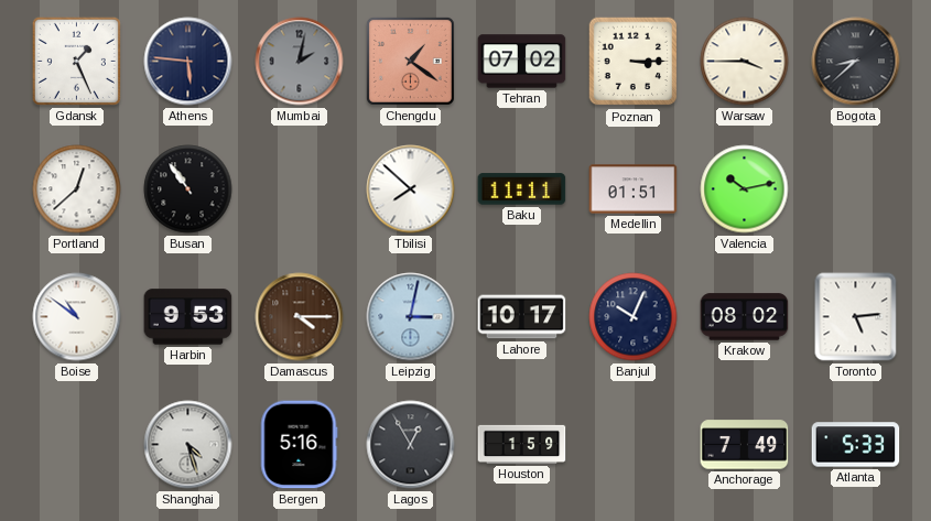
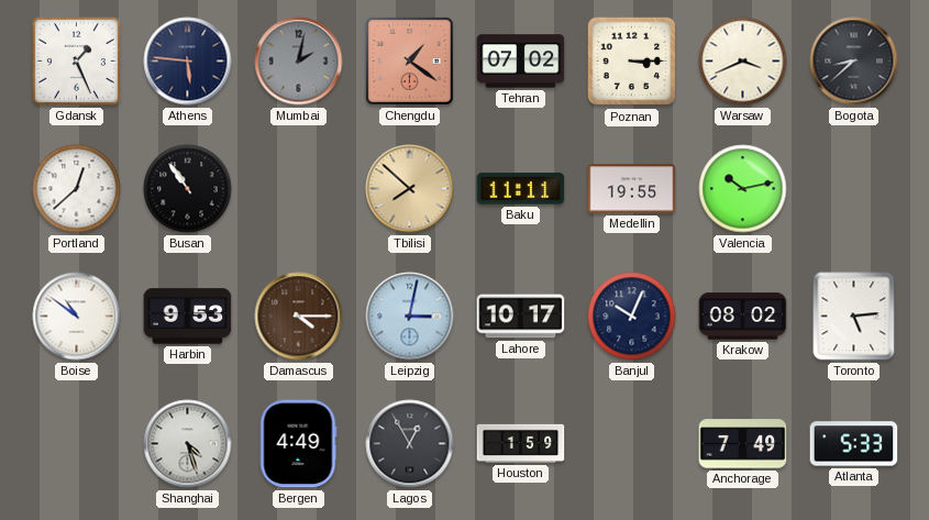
Warsaw: 3:45 -> 3:41 (743, 62)
Tbilisi dial: white -> champagne (410, 189)
Medellin: 01:51 -> 19:55 (632, 189)
Bergen: 5:16 -> 4:49 (298, 444)
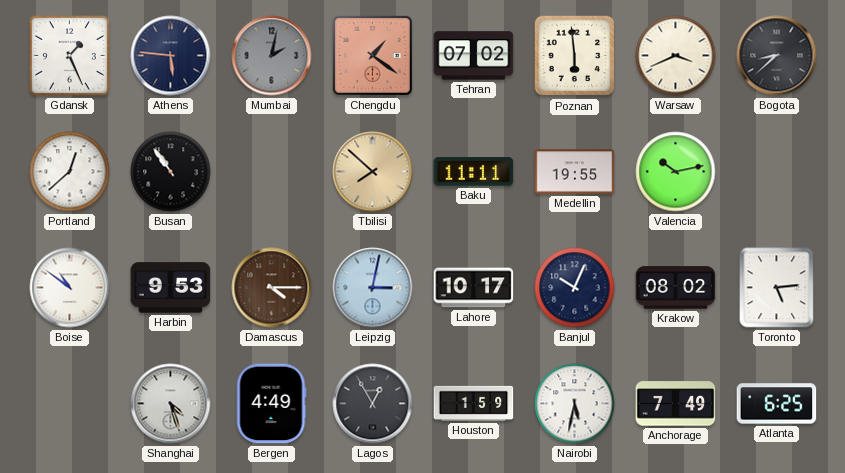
Poznan: 3:15 -> 5:59 (575, 56)
Nairobi: none -> 5:32 (575, 404)
Atlanta: 5:33 -> 6:25 (777, 404)
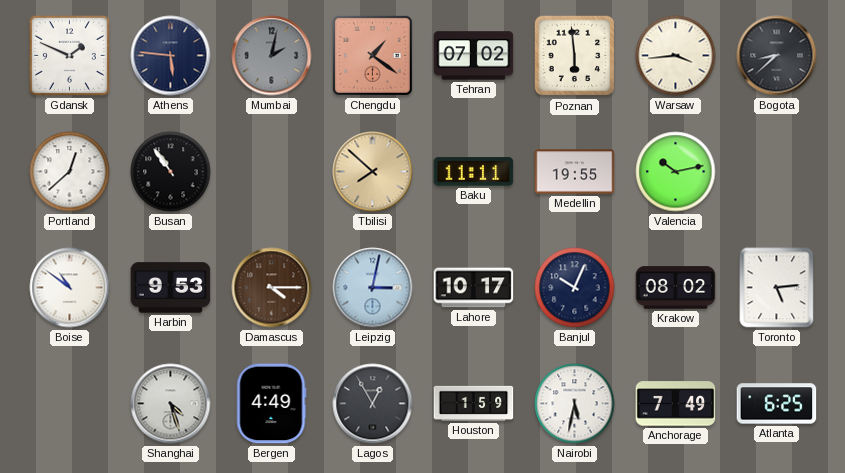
Gdansk: 1:26 -> 1:49 (69, 55)
Warsaw: 3:41 -> 3:44 (676, 56)
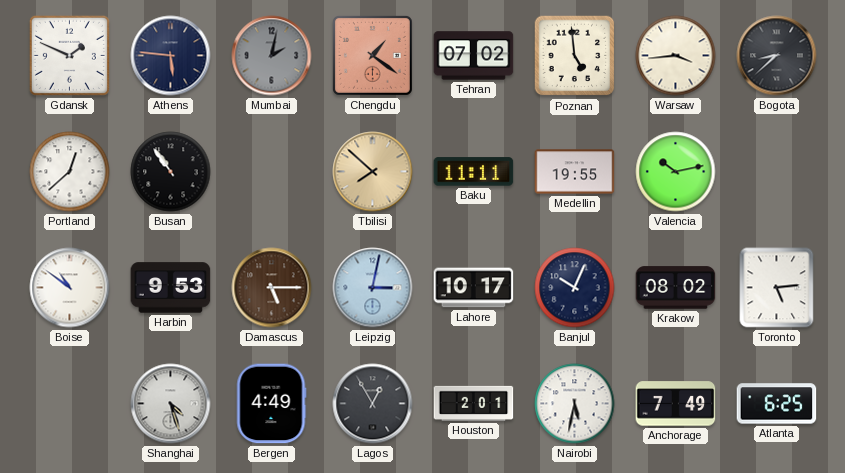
Poznan: 5:59 -> 4:59 (575, 56)
Damascus: 4:15 -> 5:15 (272, 288)
Houston: 1:59 -> 2:01 (474, 403)
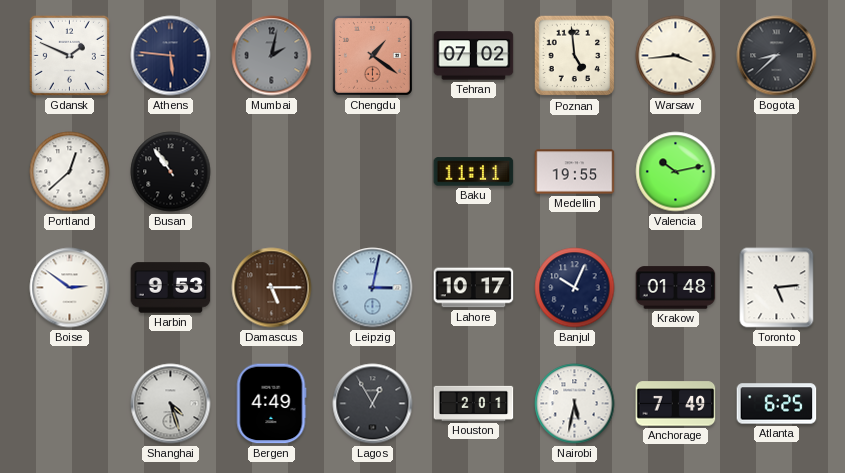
Tbilisi: 7:52 -> none (373, 172)
Boise: 10:51 -> 2:51 (70, 288)
Krakow: 08:02 -> 01:48 (676, 288)
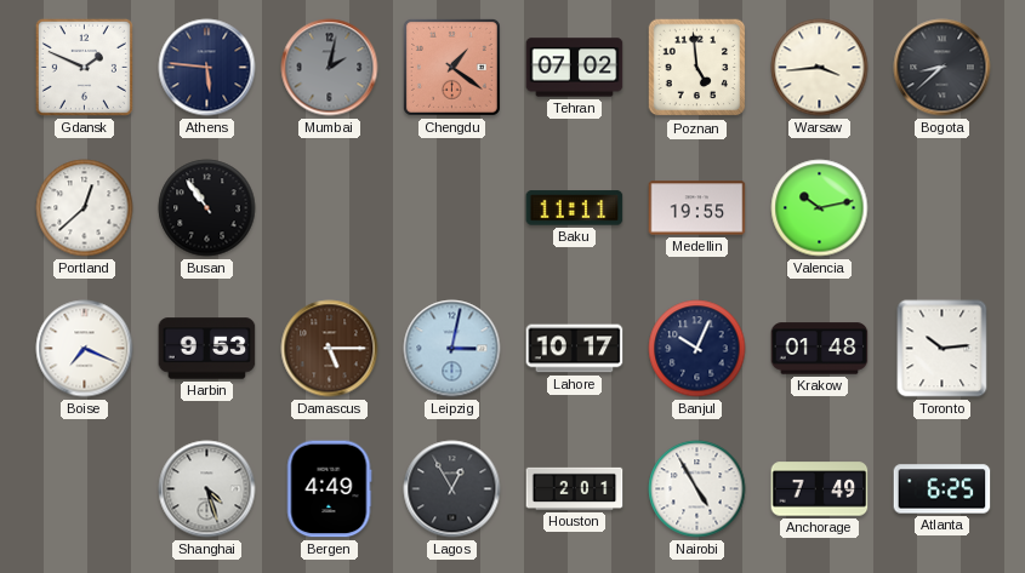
Boise: 2:51 -> 7:19 (85, 349)
Toronto: 5:14 -> 10:14 (943, 349)
Nairobi: 5:32 -> 4:55 (697, 489)
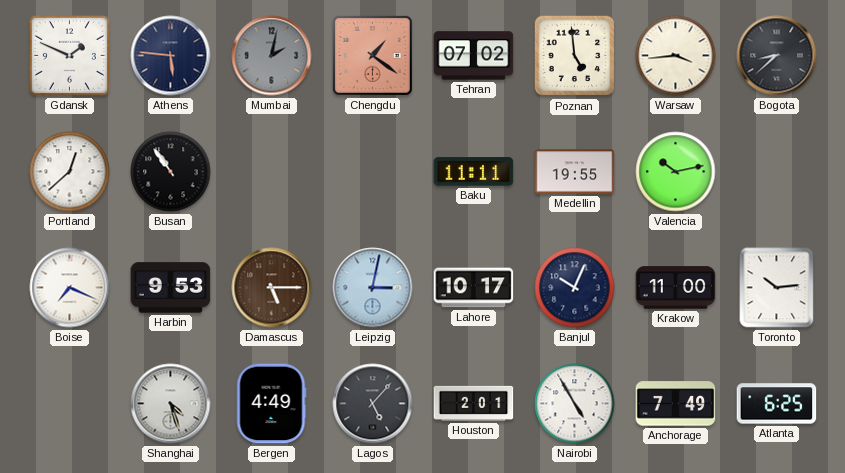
Krakow: 01:48 -> 11:00 (676, 288)
Lagos: 12:55 -> 5:07 (373, 404)
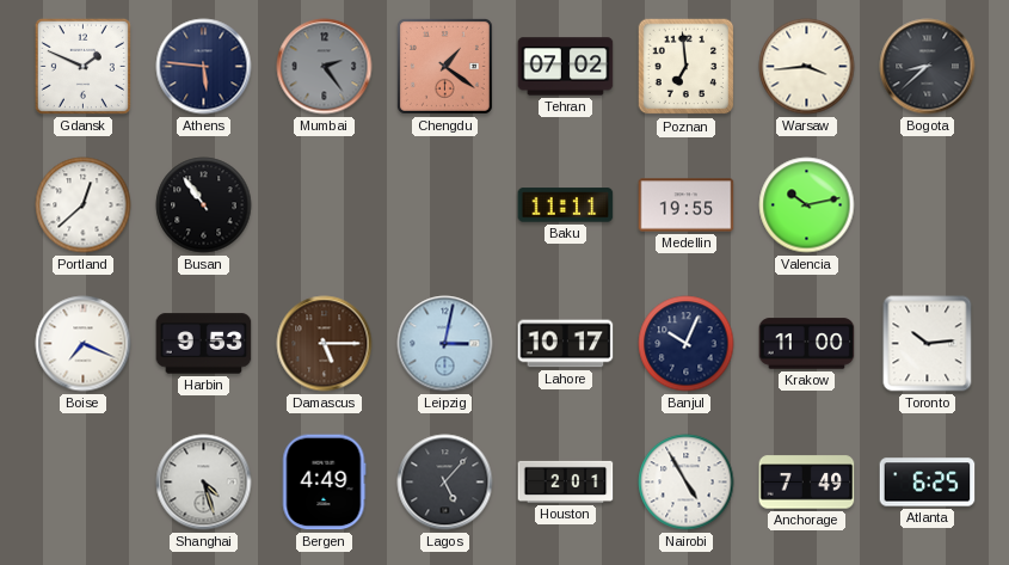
Mumbai: 2:02 -> 2:24 (325, 67)
Poznan: 4:59 -> 6:59 (687, 67)
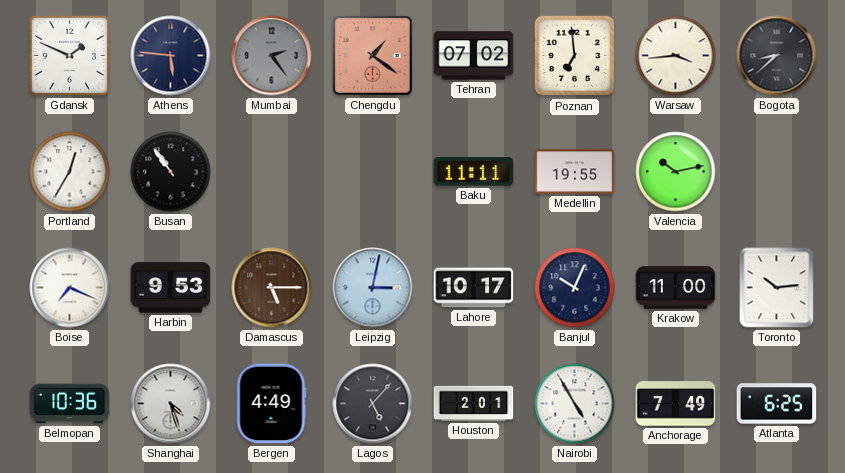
Portland: 12:38 -> 12:35 (70, 172)
Belmopan: none -> 10:36 (70, 404)
